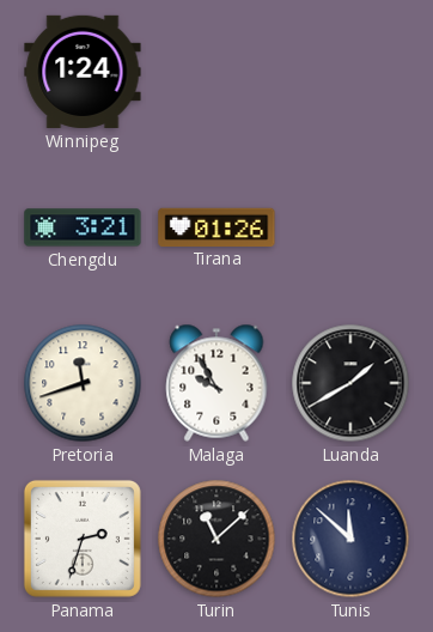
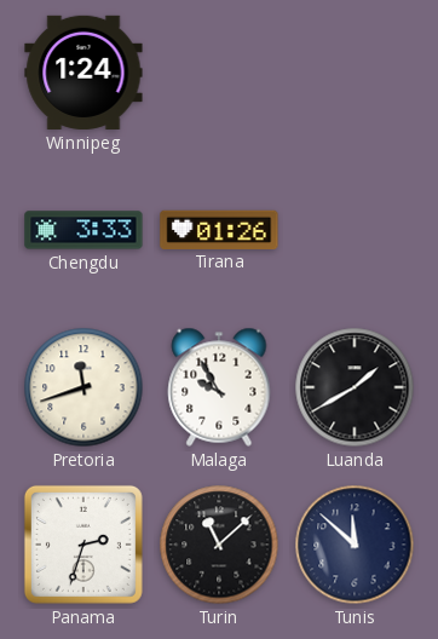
Chengdu: 3:21 -> 3:33 (83, 230)
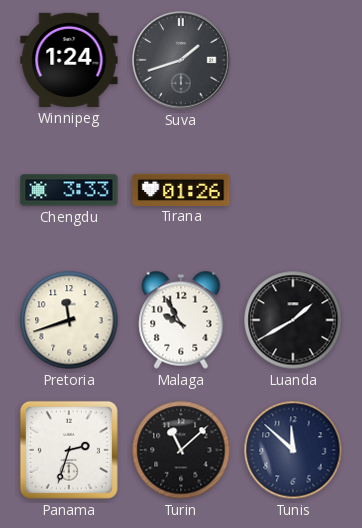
Suva: none -> 1:42 (181, 60)
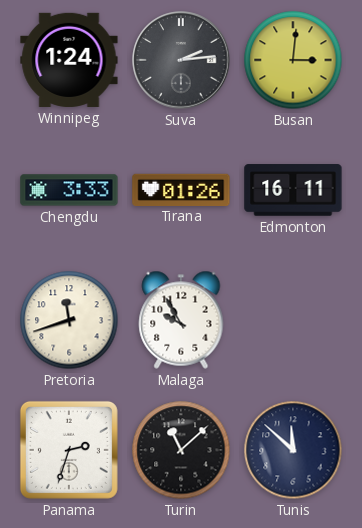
Suva: 1:42 -> 2:14 (181, 60)
Busan: none -> 3:01 (293, 60)
Edmonton: none -> 16:11 (293, 190)
Luanda: 1:40 -> none (293, 320)
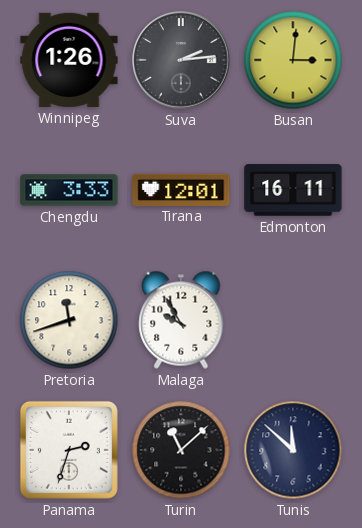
Winnipeg: 1:24 -> 1:26 (69, 60)
Tirana: 01:26 -> 12:01 (181, 189)
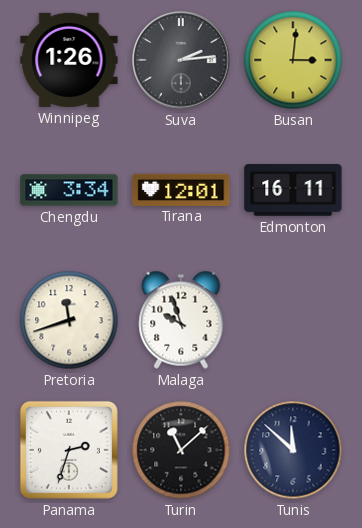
Chengdu: 3:33 -> 3:34 (69, 190)
Malaga: 9:55 -> 9:57 (181, 320)
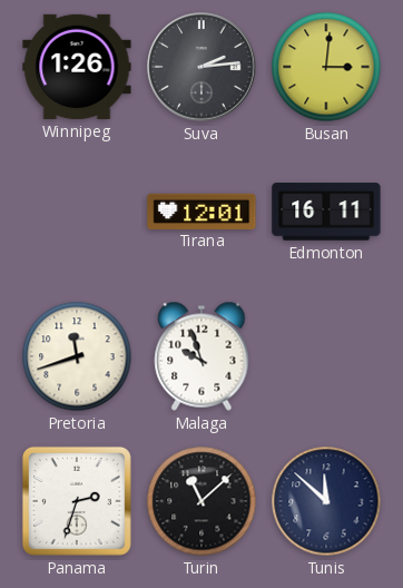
Chengdu: 3:34 -> none (69, 190)
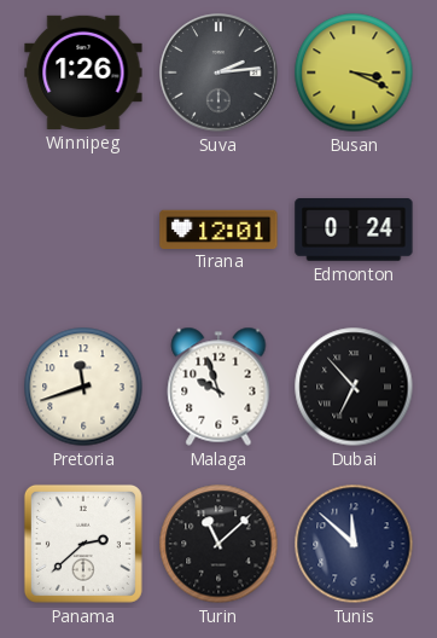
Busan: 3:01 -> 3:19 (354, 72)
Edmonton: 16:11 -> 0:24 (354, 230)
Dubai: none -> 6:53 (354, 387)
Panama: 2:33 -> 2:38 (83, 544)
